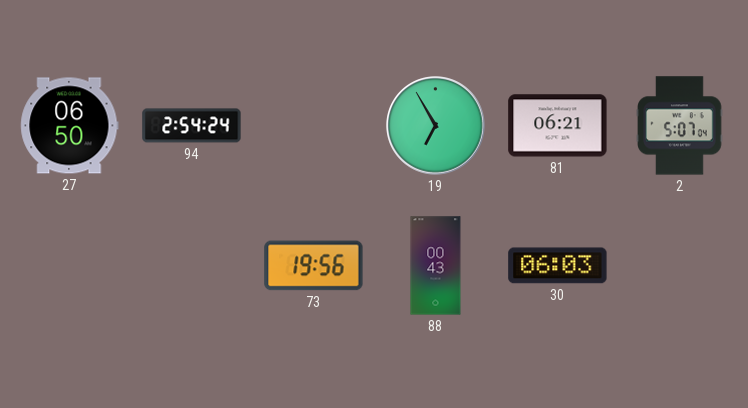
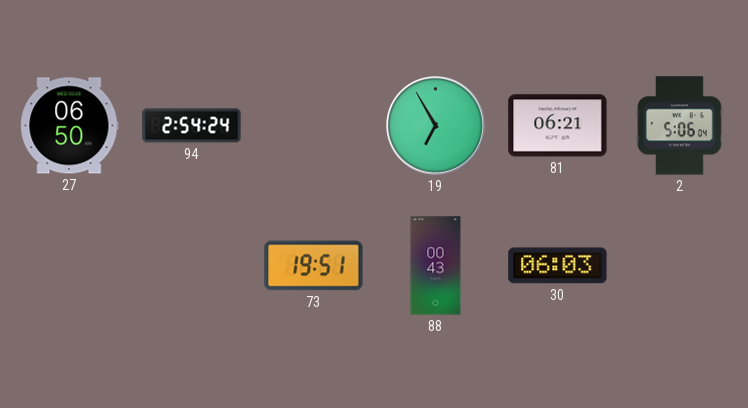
2: 5:07 -> 5:06 (680, 126)
73: 19:56 -> 19:51 (314, 266)
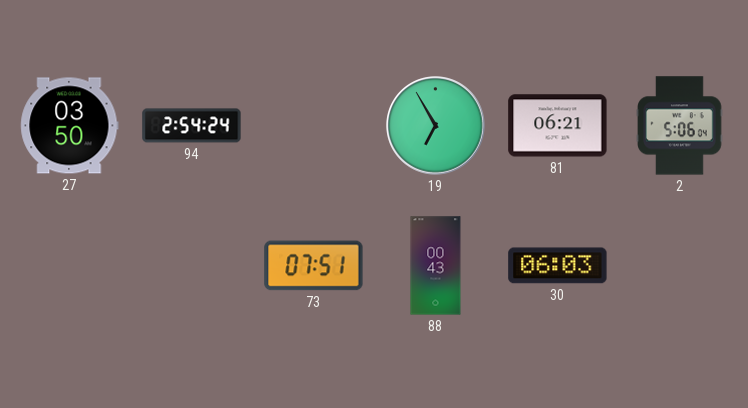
27: 06:50 -> 03:50 (70, 126)
73: 19:51 -> 07:51 (314, 266)
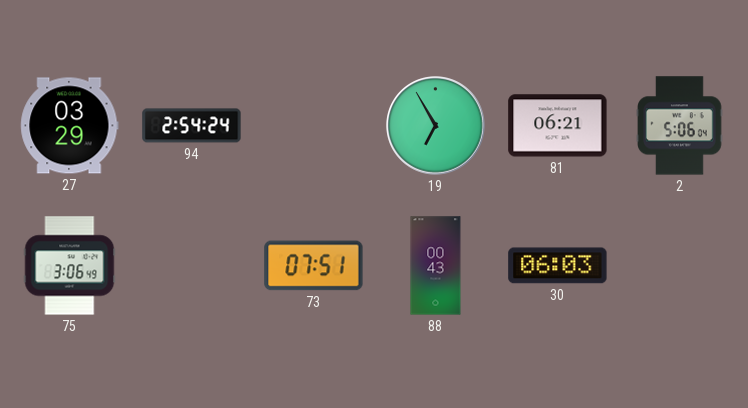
27: 03:50 -> 03:29 (70, 126)
75: none -> 3:06 (70, 266)
